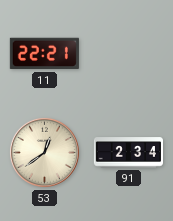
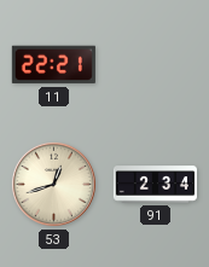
53: 12:39 -> 12:42 (53, 184)
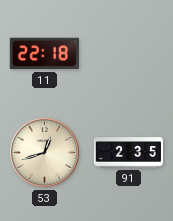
11: 22:21 -> 22:18 (44, 54)
91: 2:34 -> 2:35 (128, 153)
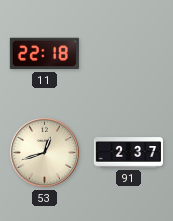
91: 2:35 -> 2:37 (128, 153)
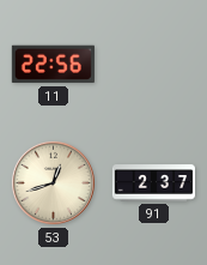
11: 22:18 -> 22:56 (53, 65)
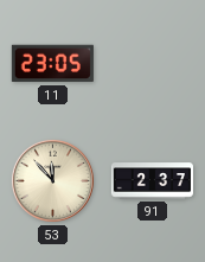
11: 22:56 -> 23:05 (52, 64)
53: 12:42 -> 11:53 (52, 180)
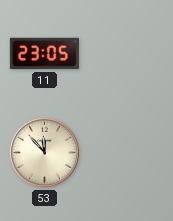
91: 2:37 -> none (152, 181)
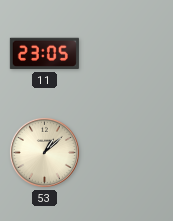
53: 11:53 -> 1:08 (44, 152)
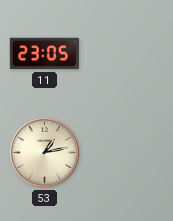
53: 1:08 -> 1:13 (44, 152)
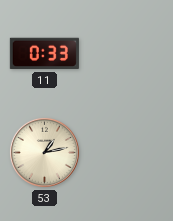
11: 23:05 -> 0:33 (44, 54)
